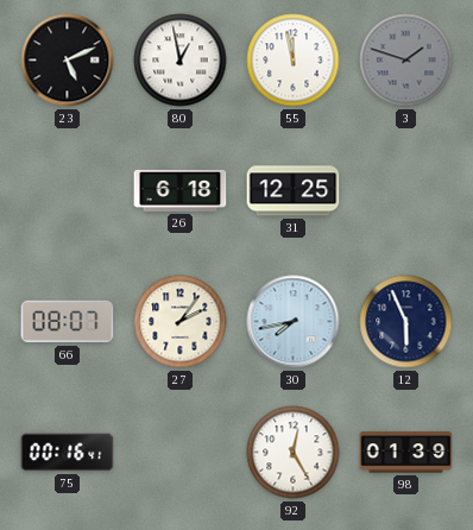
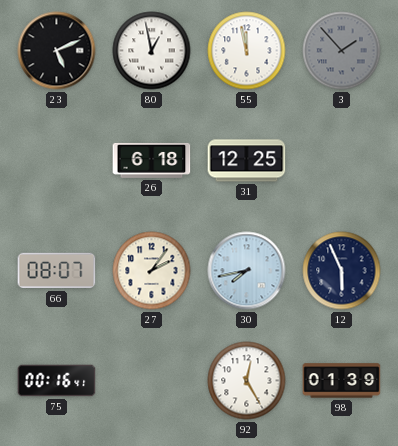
3: 1:48 -> 1:53 (342, 51)
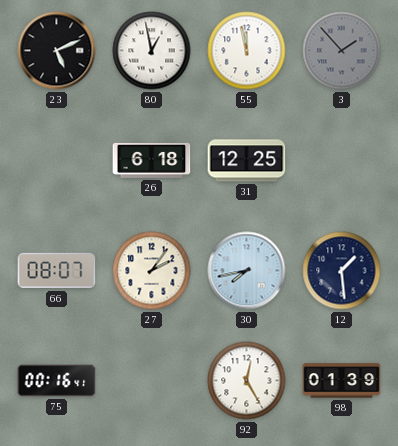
12: 5:56 -> 1:29 (342, 271)
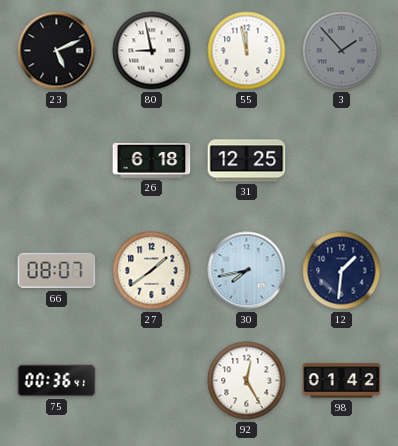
80: 12:58 -> 8:58 (152, 51)
27: 2:06 -> 1:39 (152, 271)
12: 1:29 -> 1:31 (342, 271)
75: 00:16 -> 00:36 (57, 381)
98: 01:39 -> 01:42 (342, 381)
